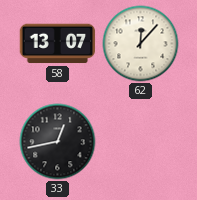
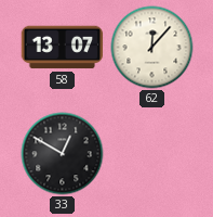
33: 12:43 -> 12:50 (63, 154)
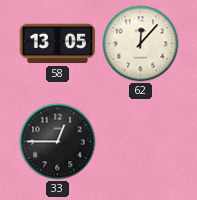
58: 13:07 -> 13:05 (58, 44)
33: 12:50 -> 12:45 (58, 142)
